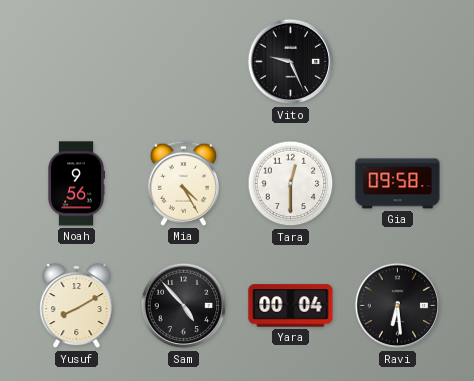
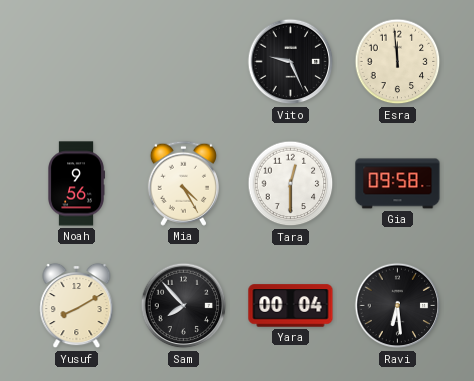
Esra: none -> 11:59 (398, 62)
Sam: 4:53 -> 7:53 (184, 306)
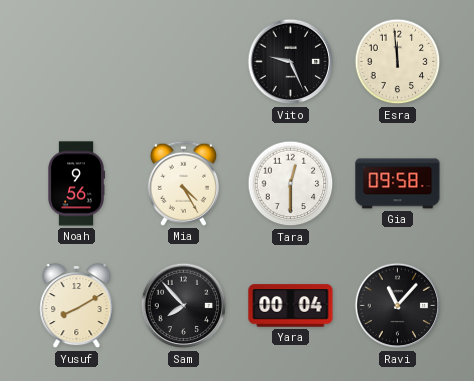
Ravi: 6:29 -> 11:07 (398, 306)
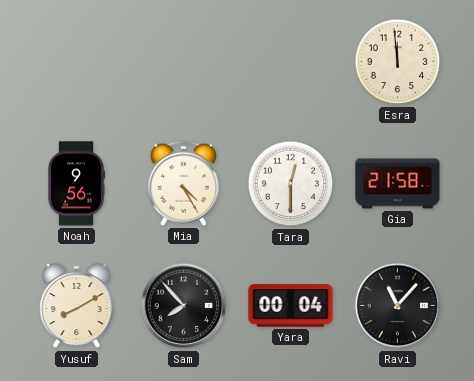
Vito: 9:26 -> none (291, 62)
Gia: 09:58 -> 21:58 (398, 184)
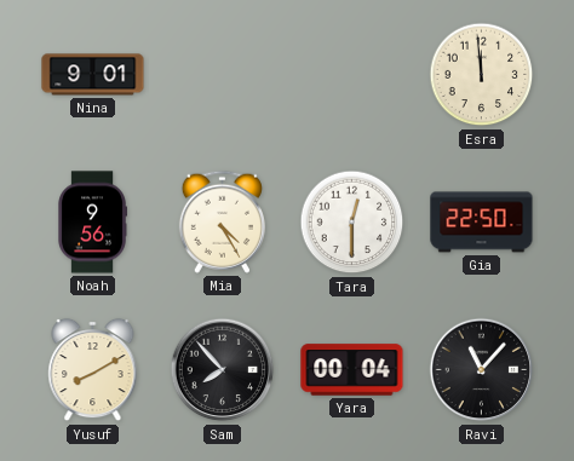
Nina: none -> 9:01 (93, 75)
Gia: 21:58 -> 22:50 (482, 223)
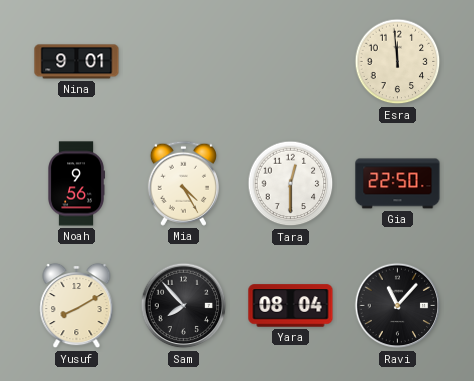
Yara: 00:04 -> 08:04 (291, 306)
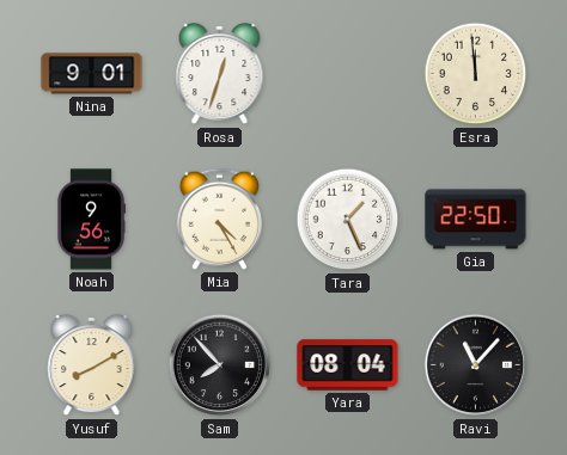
Rosa: none -> 12:33 (220, 74)
Tara: 12:30 -> 1:26 (348, 220)
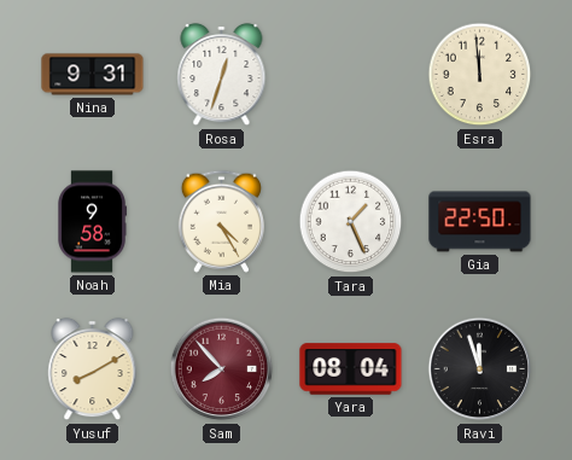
Nina: 9:01 -> 9:31 (93, 75)
Noah: 9:56 -> 9:58 (92, 222)
Sam dial: black -> burgundy (222, 369)
Ravi: 11:07 -> 11:57 (480, 369)
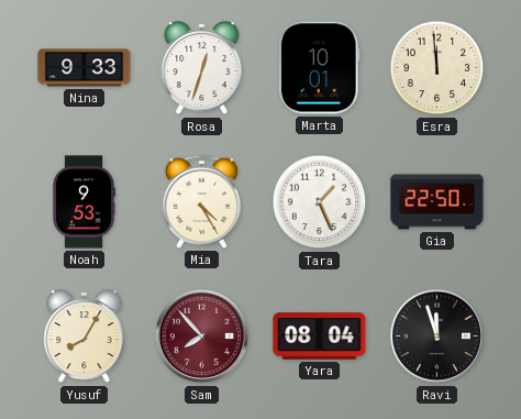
Nina: 9:31 -> 9:33 (85, 68)
Marta: none -> 10:01 (319, 68)
Noah: 9:58 -> 9:53 (84, 202)
Yusuf: 8:10 -> 8:05 (85, 337)
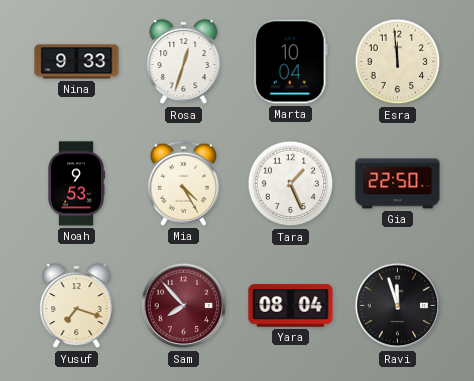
Marta: 10:01 -> 10:04 (290, 62)
Yusuf: 8:05 -> 7:18 (77, 306)
